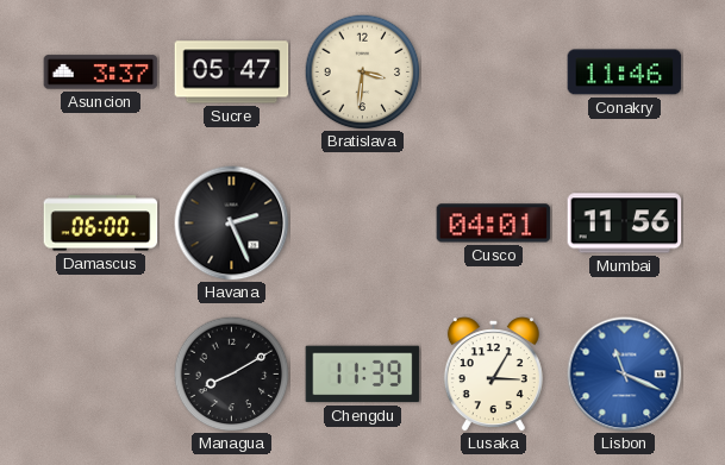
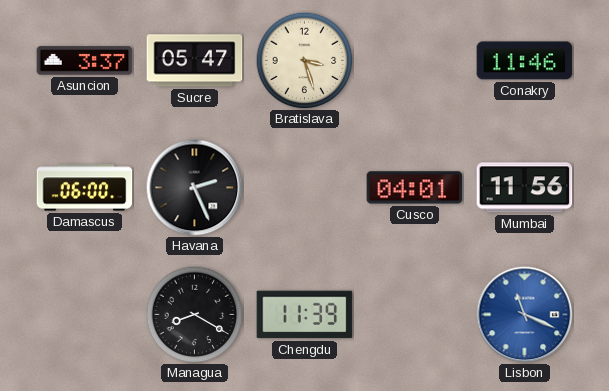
Bratislava: 3:31 -> 3:27 (304, 60)
Managua: 8:10 -> 8:20 (194, 314)
Lusaka: 3:05 -> none (493, 375)
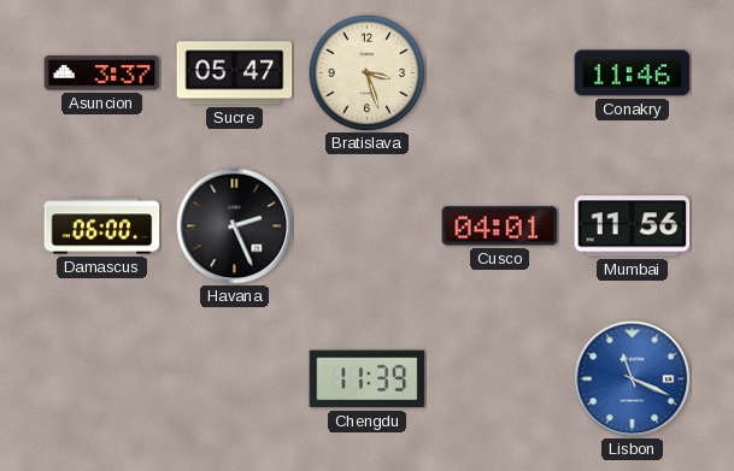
Managua: 8:20 -> none (194, 314)
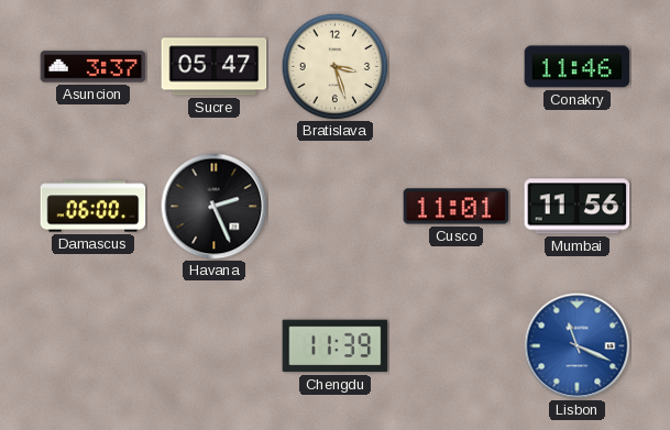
Cusco: 04:01 -> 11:01 (457, 207)
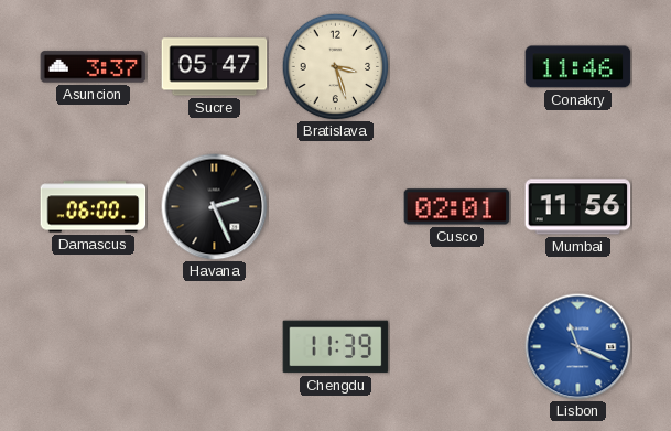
Cusco: 11:01 -> 02:01 (457, 207)
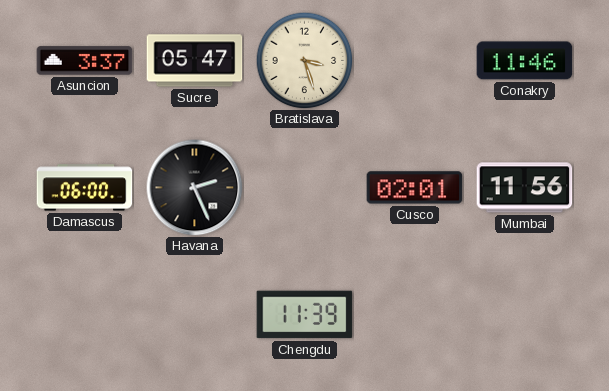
Lisbon: 11:19 -> none (578, 347)
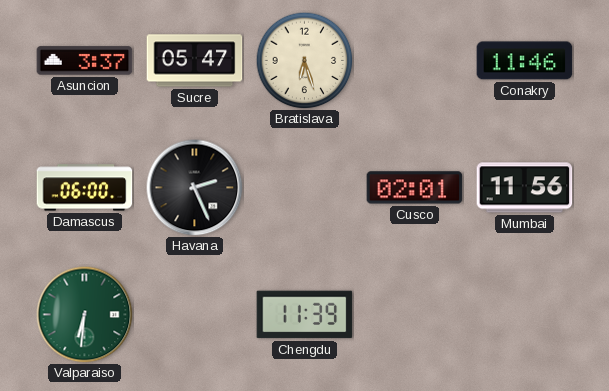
Bratislava: 3:27 -> 6:27 (304, 60)
Valparaiso: none -> 6:31 (85, 315)
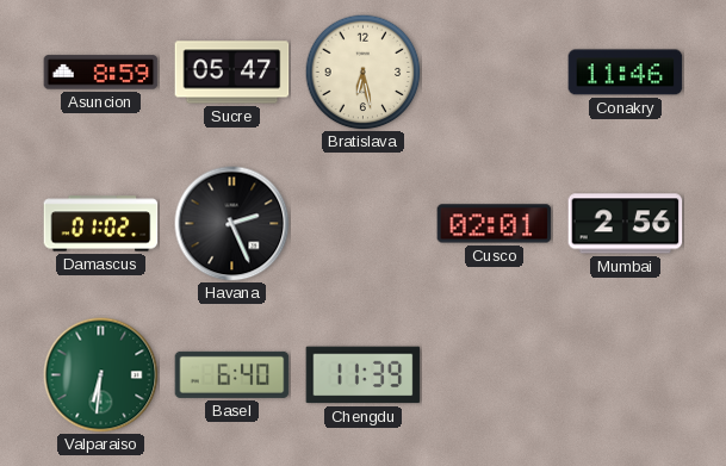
Asuncion: 3:37 -> 8:59 (101, 73)
Bratislava: 6:27 -> 6:28 (362, 72)
Damascus: 06:00 -> 01:02 (101, 224)
Mumbai: 11:56 -> 2:56 (626, 224)
Basel: none -> 6:40 (232, 374)
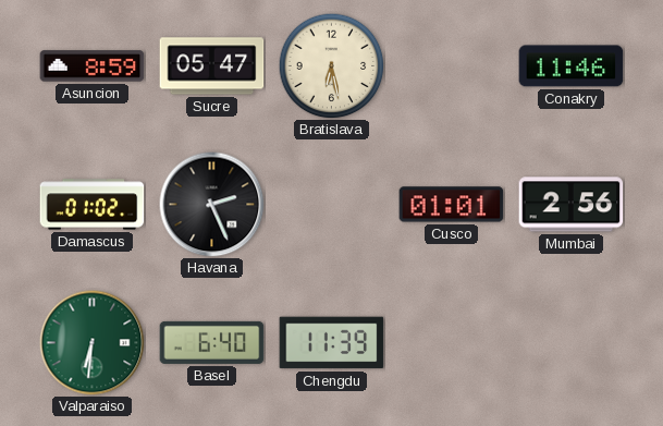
Cusco: 02:01 -> 01:01 (452, 205)
